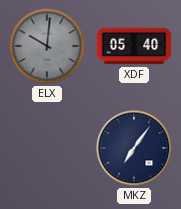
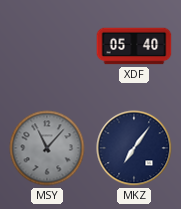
ELX: 10:01 -> none (47, 46)
MSY: none -> 11:07 (47, 148)
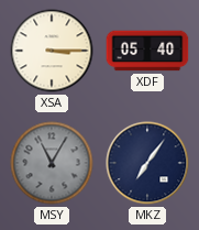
XSA: none -> 3:15 (52, 51)
MSY: 11:07 -> 11:05 (52, 163)
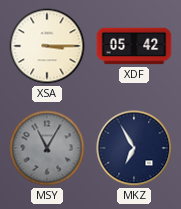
XDF: 05:40 -> 05:42 (134, 46)
MKZ: 7:06 -> 6:55 (134, 148)
